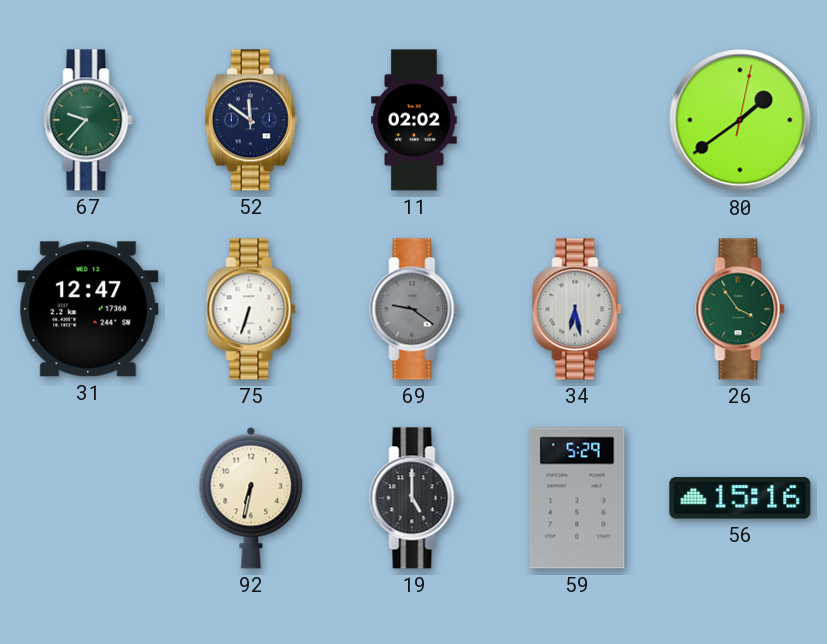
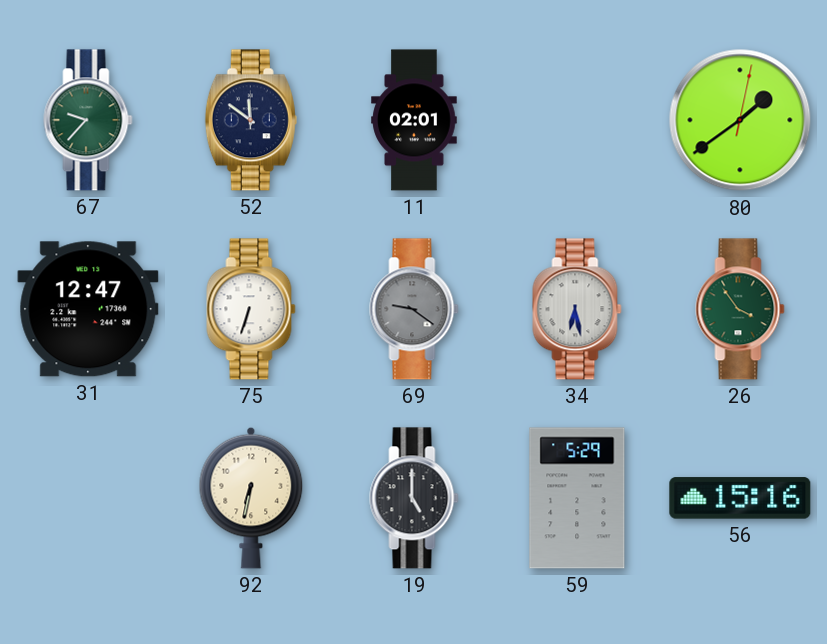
11: 02:02 -> 02:01 (414, 120)
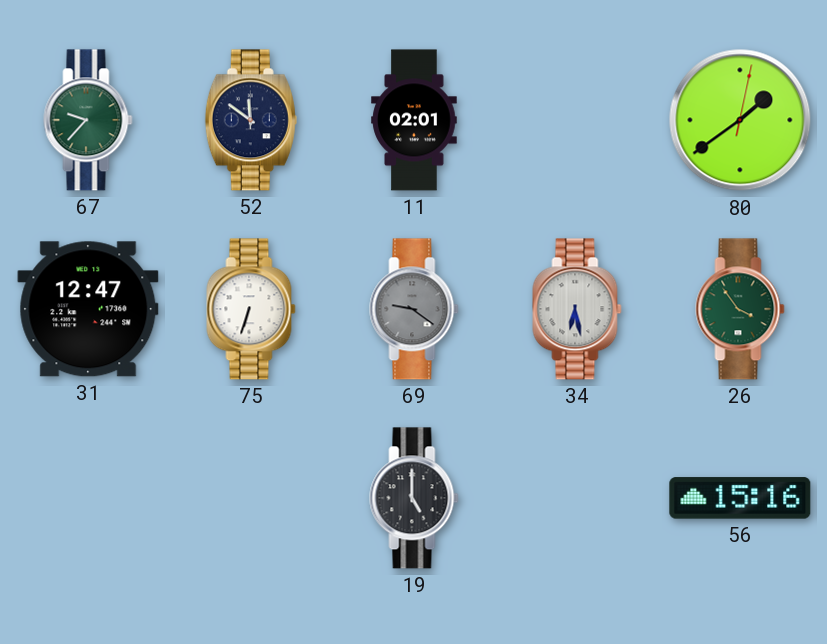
92: 6:32 -> none (251, 498)
59: 5:29 -> none (577, 498)
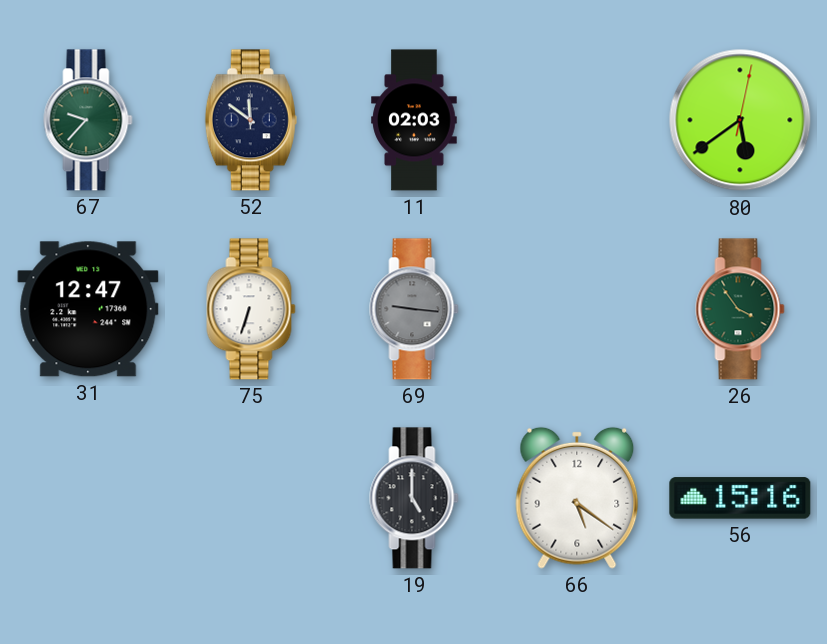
11: 02:01 -> 02:03 (414, 120)
80: 1:39 -> 5:39 (740, 120)
69: 9:21 -> 9:16 (414, 309)
34: 6:28 -> none (577, 309)
66: none -> 5:21 (577, 498)
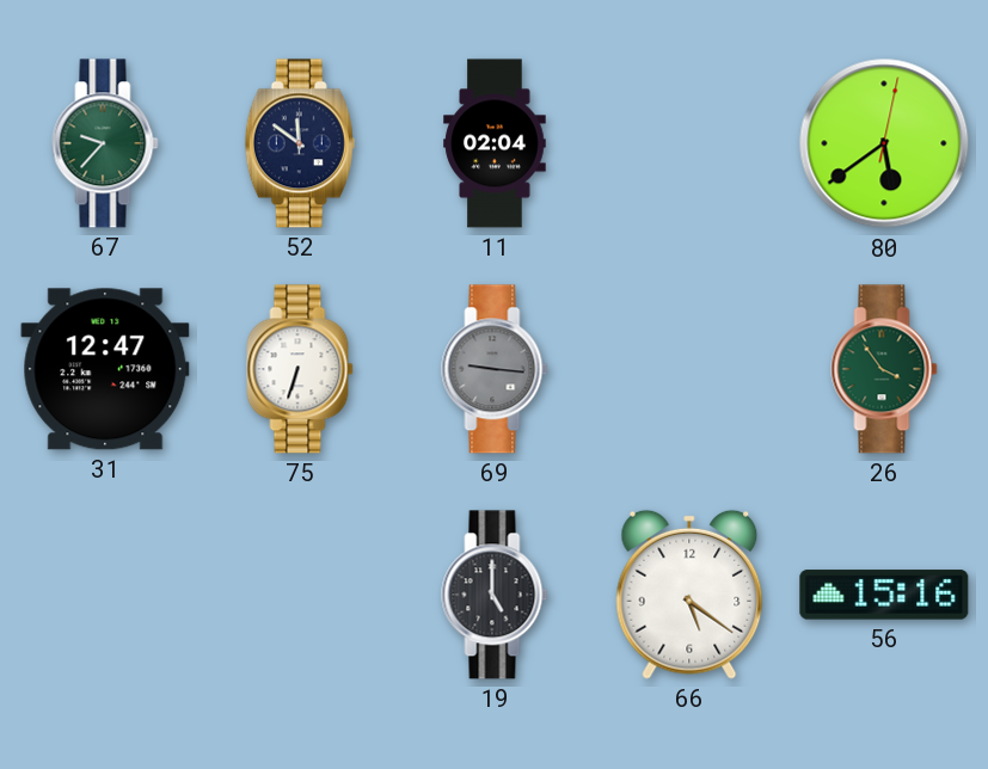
11: 02:03 -> 02:04 (495, 143)
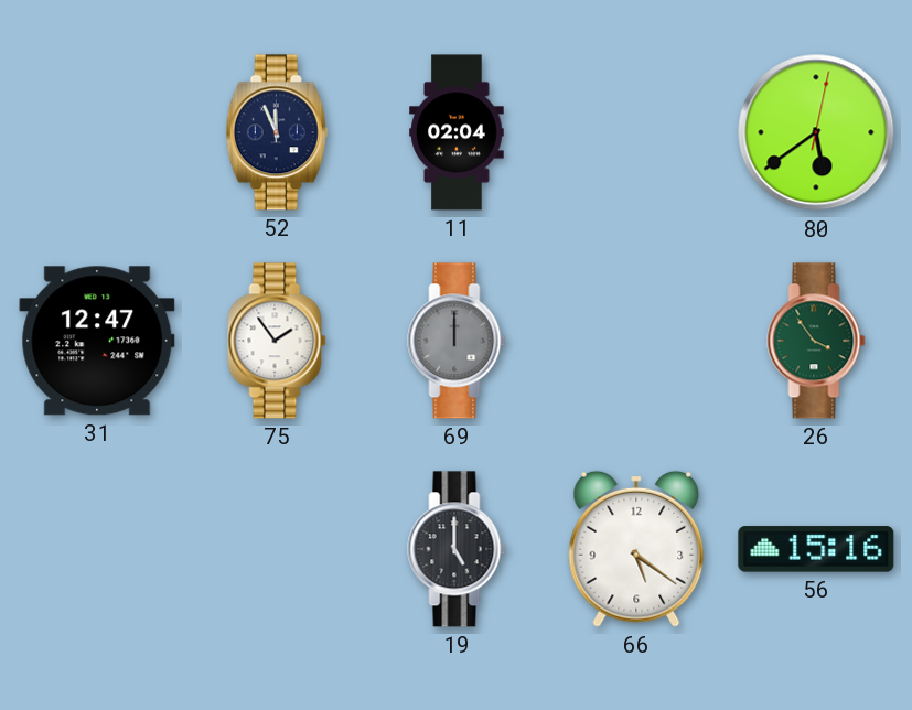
67: 9:37 -> none (105, 143)
52: 11:51 -> 11:56 (277, 132)
75: 6:33 -> 1:54 (277, 341)
69: 9:16 -> 12:00 (457, 341)
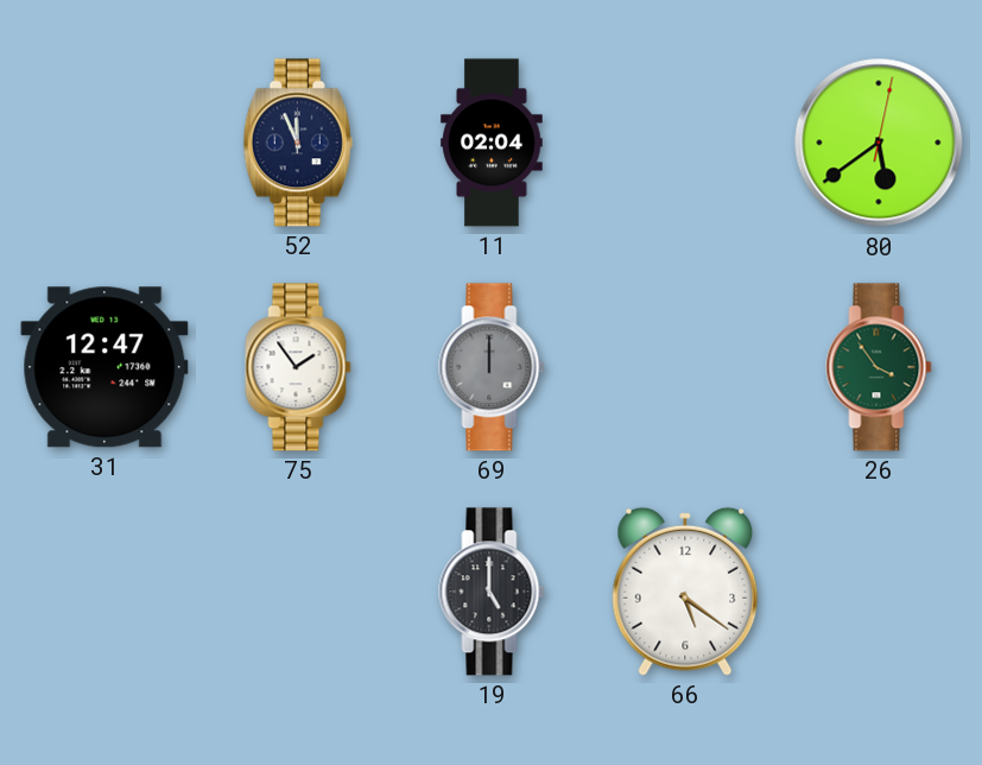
56: 15:16 -> none (816, 549)
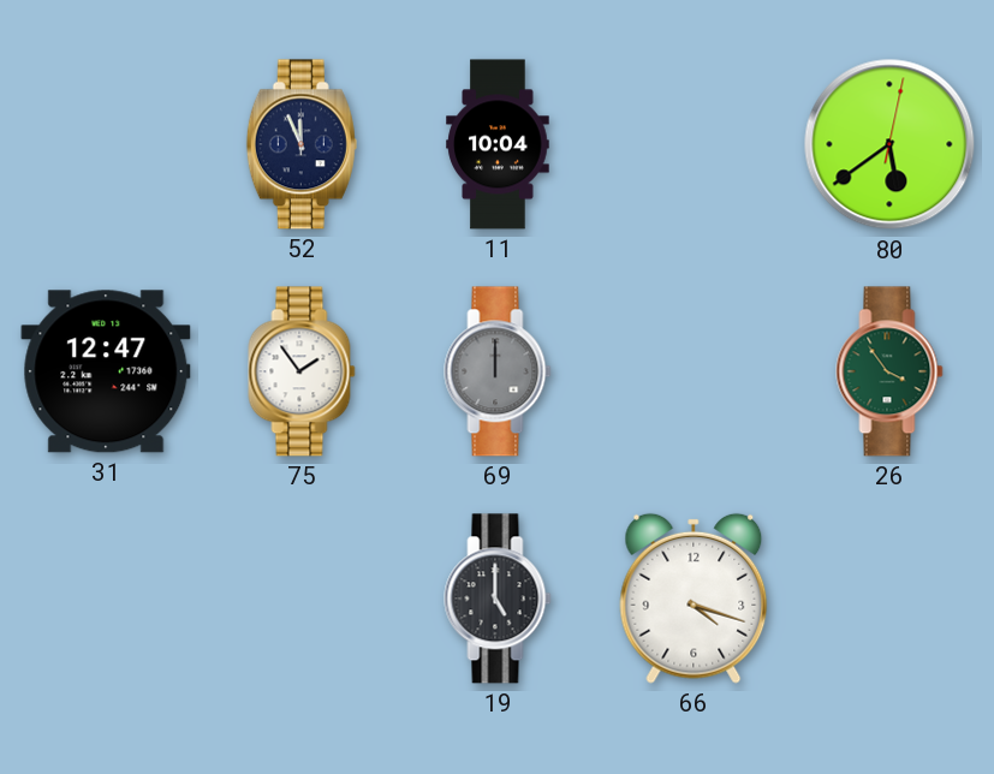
11: 02:04 -> 10:04 (498, 144)
66: 5:21 -> 4:18 (694, 599)
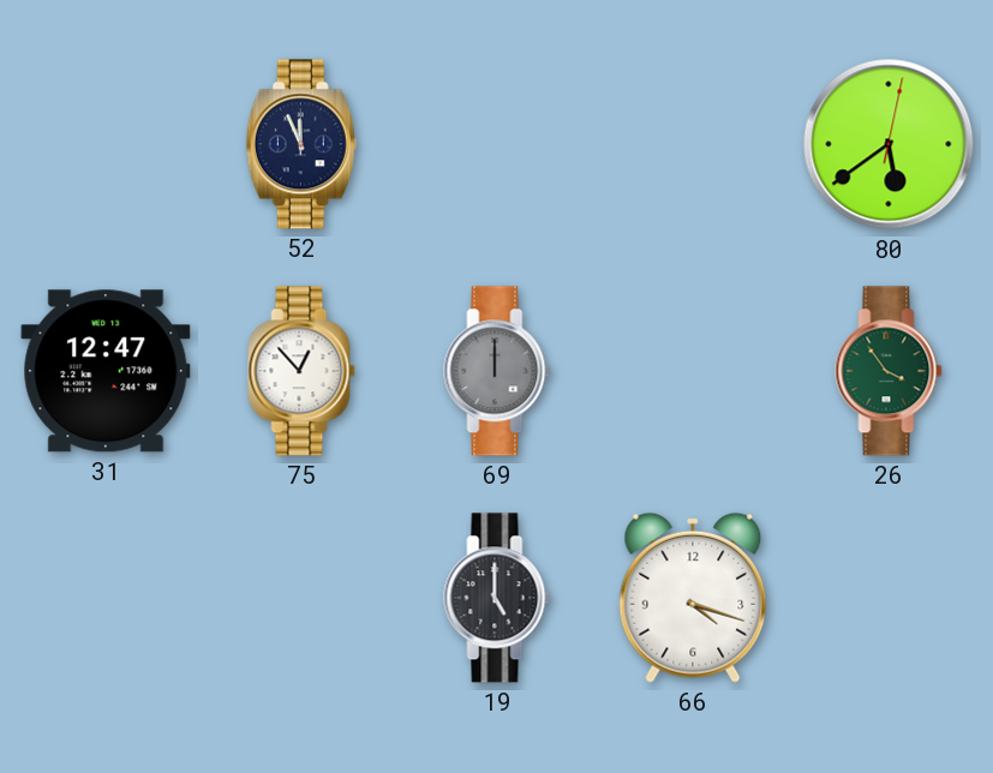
11: 10:04 -> none (498, 144)
75: 1:54 -> 12:53 (301, 371)
